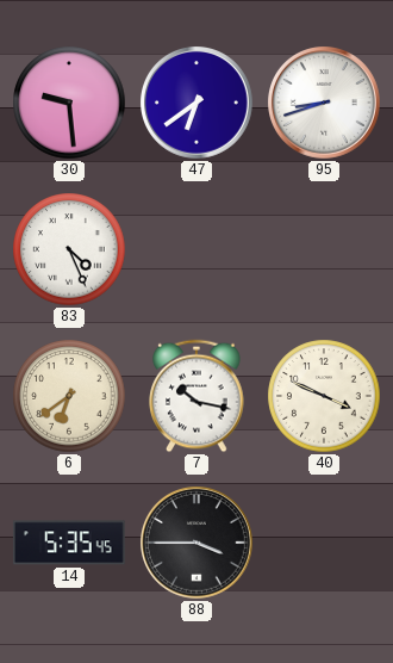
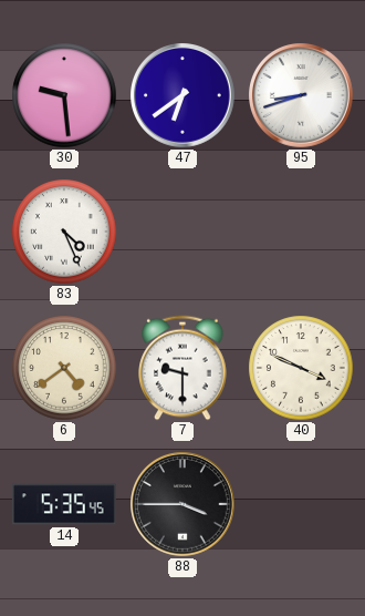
6: 6:39 -> 4:39 (64, 368)
7: 10:17 -> 9:30 (182, 368)
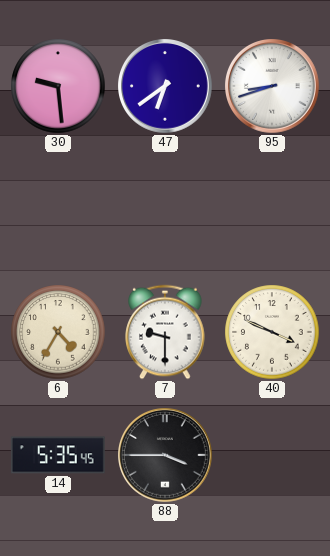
83: 4:26 -> none (64, 232)
6: 4:39 -> 4:35 (58, 332)
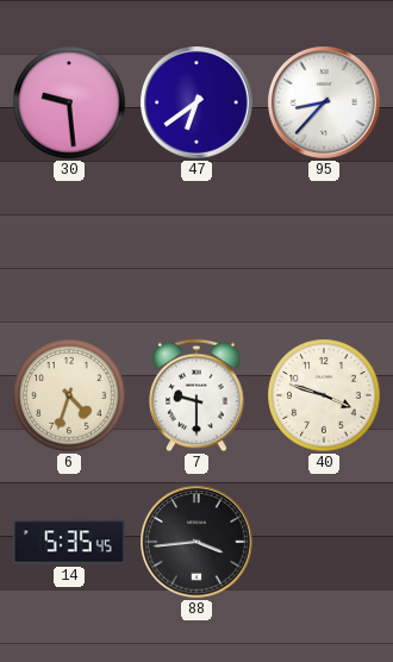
95: 8:42 -> 8:37 (325, 104)
6: 4:35 -> 4:33 (69, 395)
40: 3:49 -> 3:48 (324, 395)
88: 3:45 -> 3:44 (198, 543)
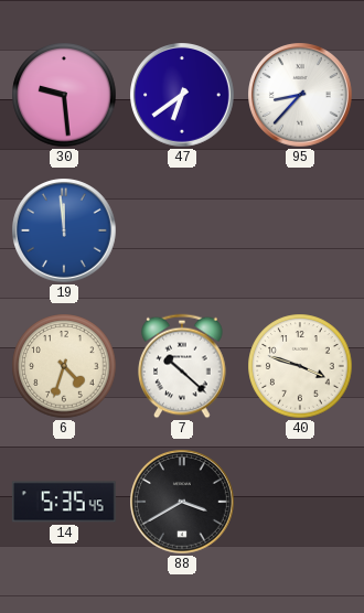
19: none -> 11:59 (65, 232)
7: 9:30 -> 10:22 (182, 366)
88: 3:44 -> 3:40 (183, 503)
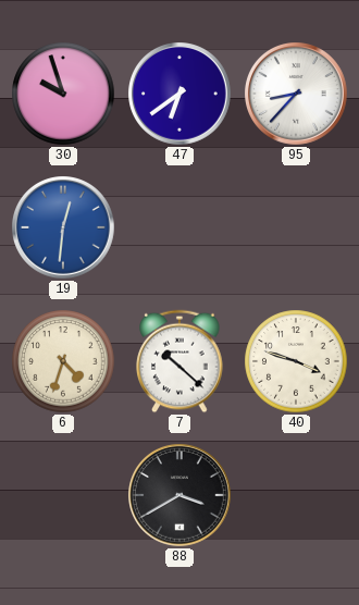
30: 9:29 -> 9:57 (63, 94)
19: 11:59 -> 12:31 (64, 229)
14: 5:35 -> none (64, 502)
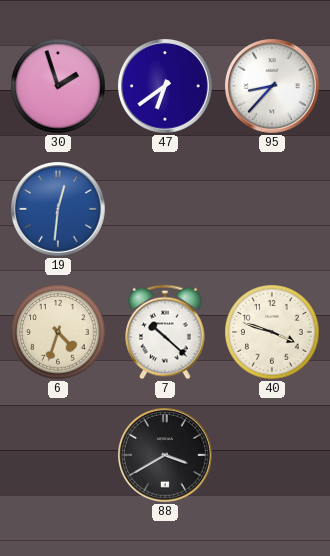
30: 9:57 -> 1:57 (58, 86)
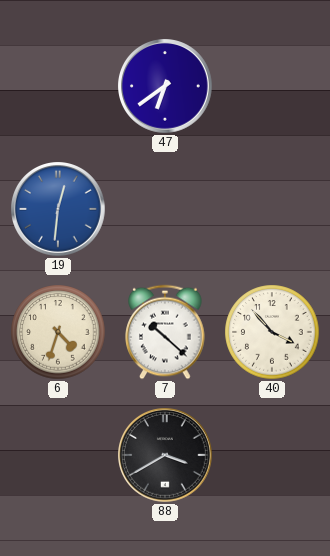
30: 1:57 -> none (58, 86)
95: 8:37 -> none (273, 87)
40: 3:48 -> 3:53 (272, 332)
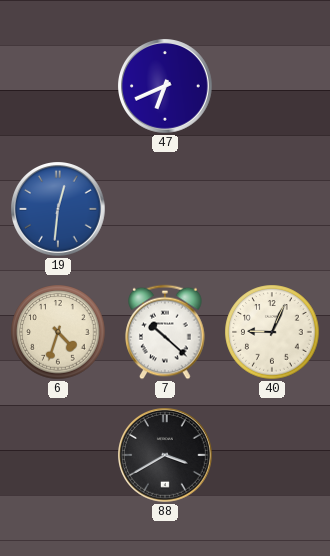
47: 6:39 -> 6:41 (166, 87)
40: 3:53 -> 9:04 (272, 332)
